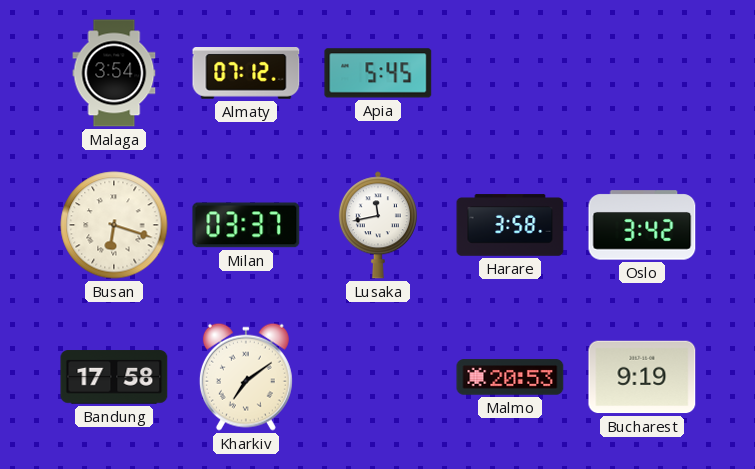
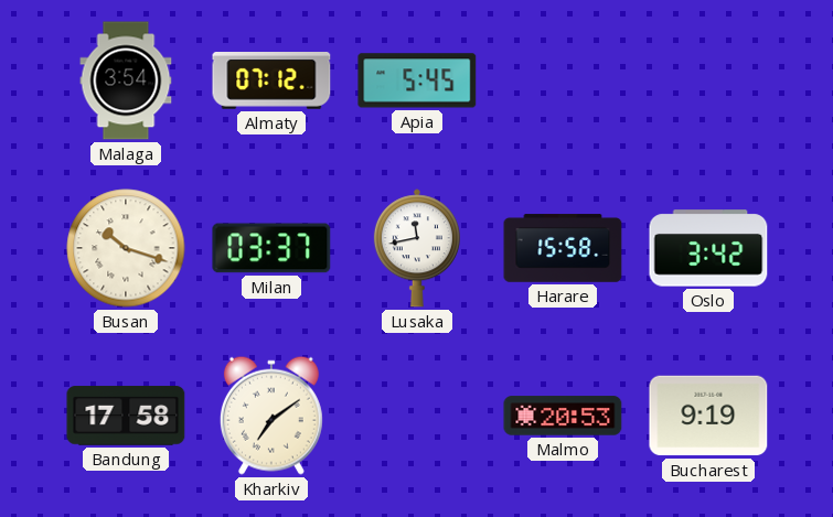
Busan: 6:18 -> 10:18 (126, 248)
Harare: 3:58 -> 15:58 (563, 248)
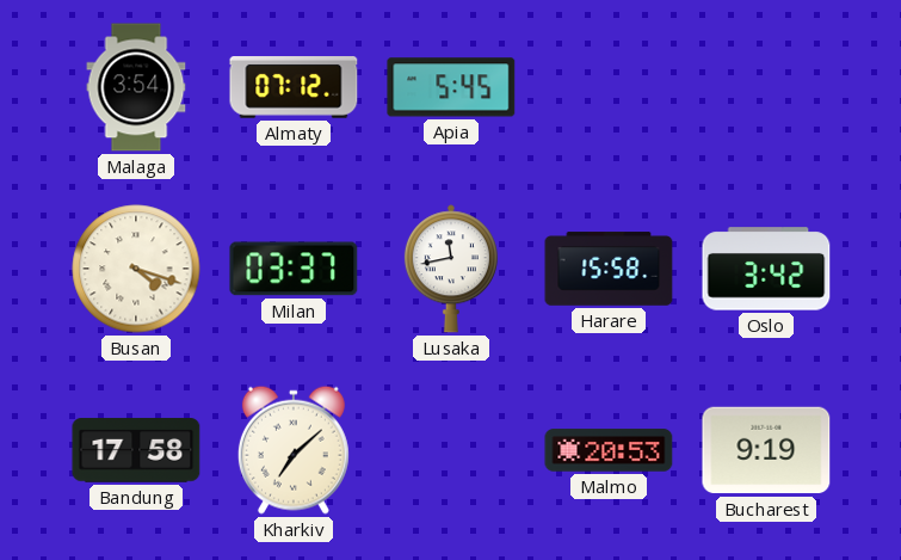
Busan: 10:18 -> 4:18 (136, 269)
Kharkiv: 7:09 -> 7:08 (294, 450)
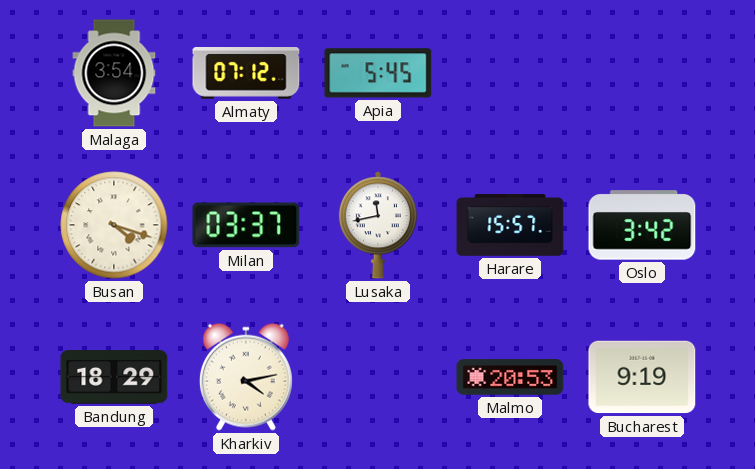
Harare: 15:58 -> 15:57 (510, 225)
Bandung: 17:58 -> 18:29 (114, 377)
Kharkiv: 7:08 -> 4:13 (246, 377)
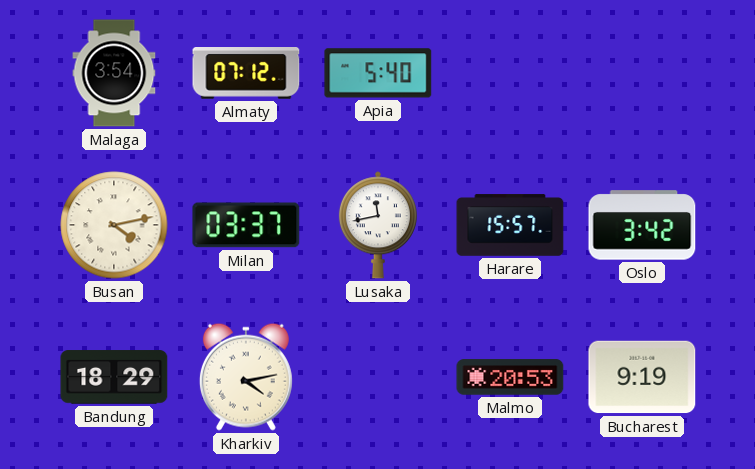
Apia: 5:45 -> 5:40 (378, 73)
Busan: 4:18 -> 4:13 (114, 225)
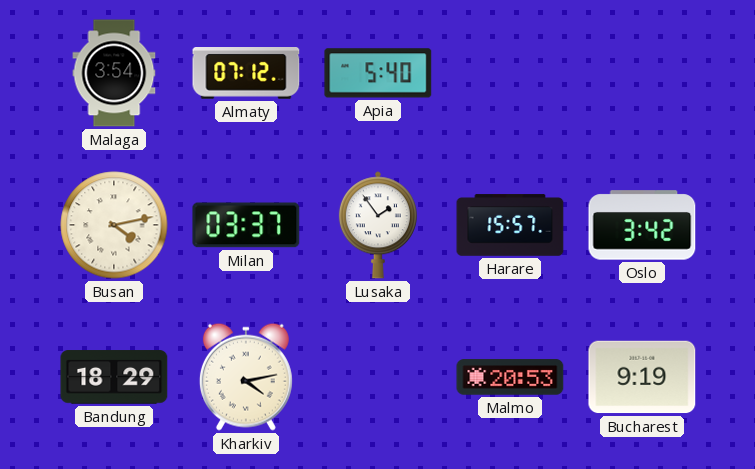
Lusaka: 11:43 -> 1:54 (378, 225)
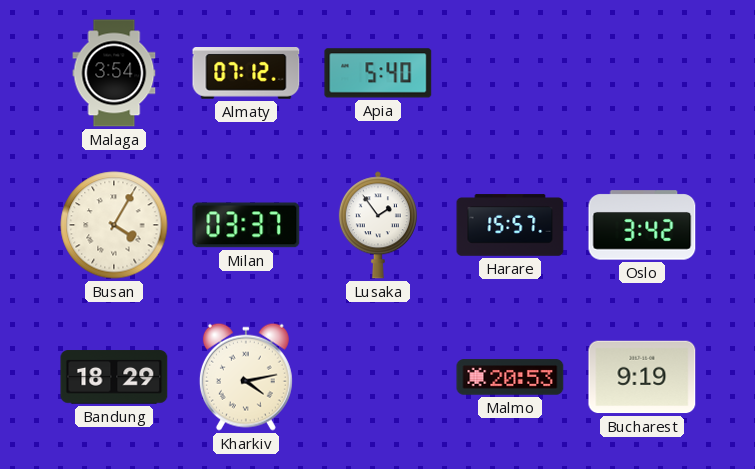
Busan: 4:13 -> 4:05 (114, 225)
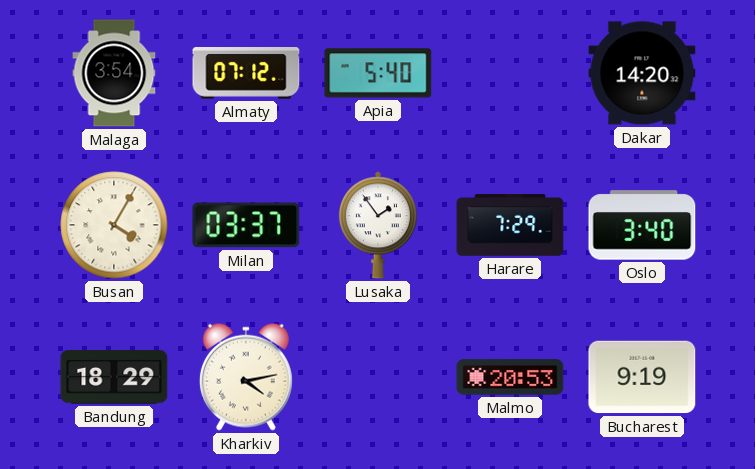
Dakar: none -> 14:20 (642, 73)
Harare: 15:57 -> 7:29 (510, 225)
Oslo: 3:42 -> 3:40 (642, 225)
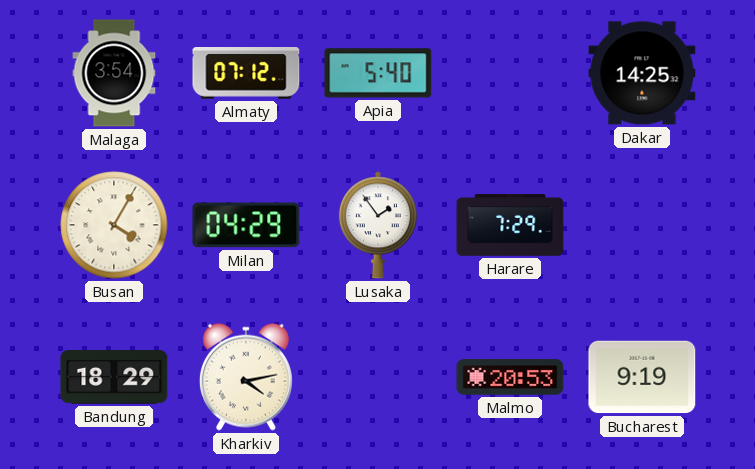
Dakar: 14:20 -> 14:25 (642, 73)
Milan: 03:37 -> 04:29 (246, 225)
Oslo: 3:40 -> none (642, 225)
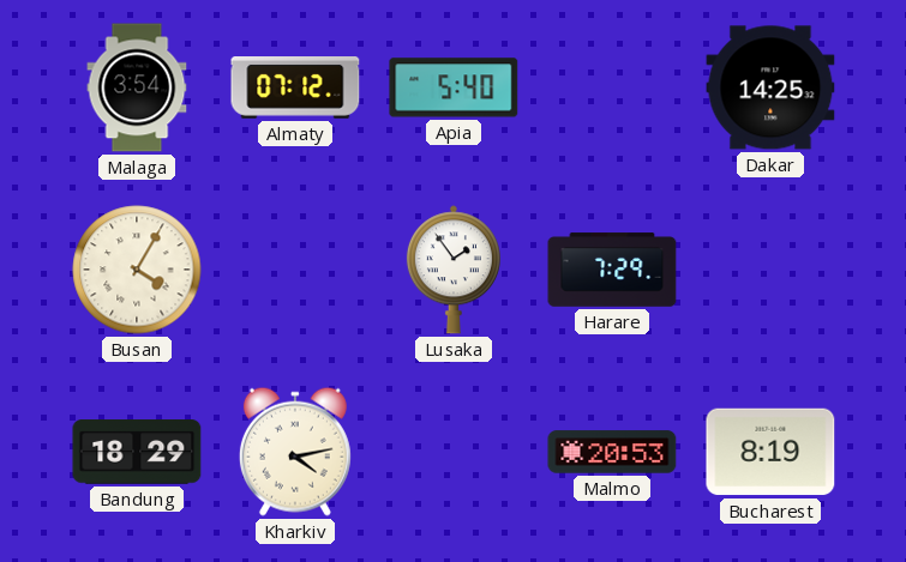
Milan: 04:29 -> none (246, 225)
Bucharest: 9:19 -> 8:19 (770, 452)
